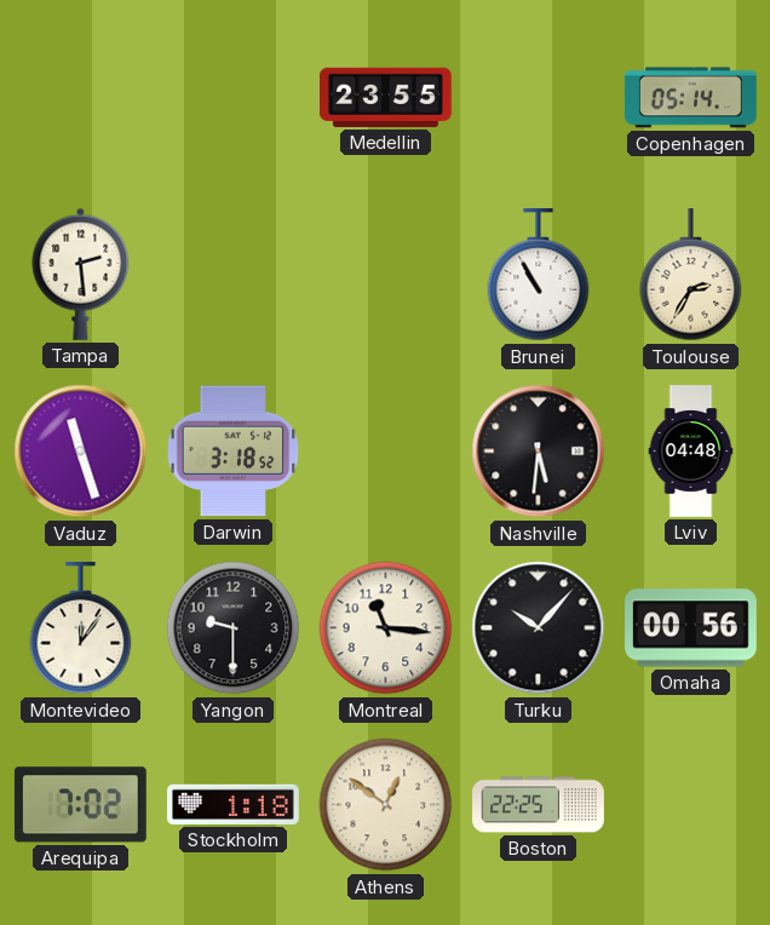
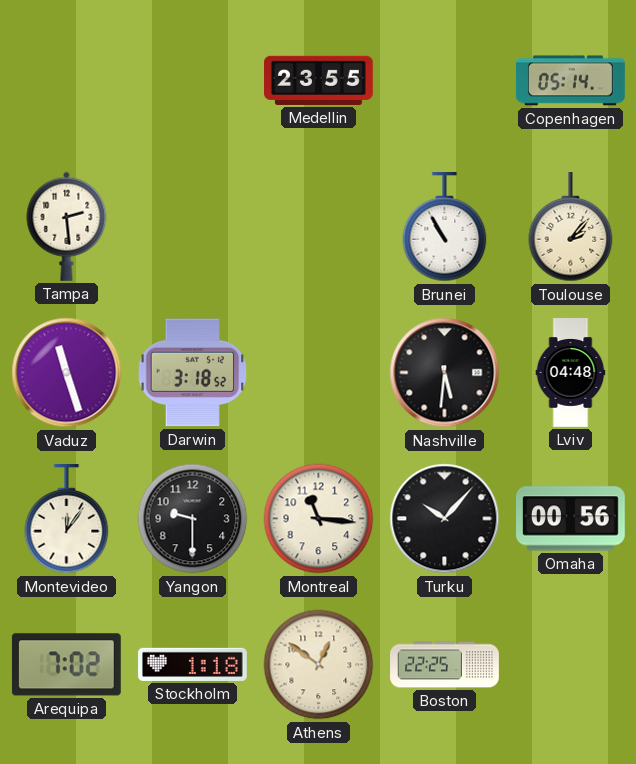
Toulouse: 2:35 -> 2:07 (571, 228)
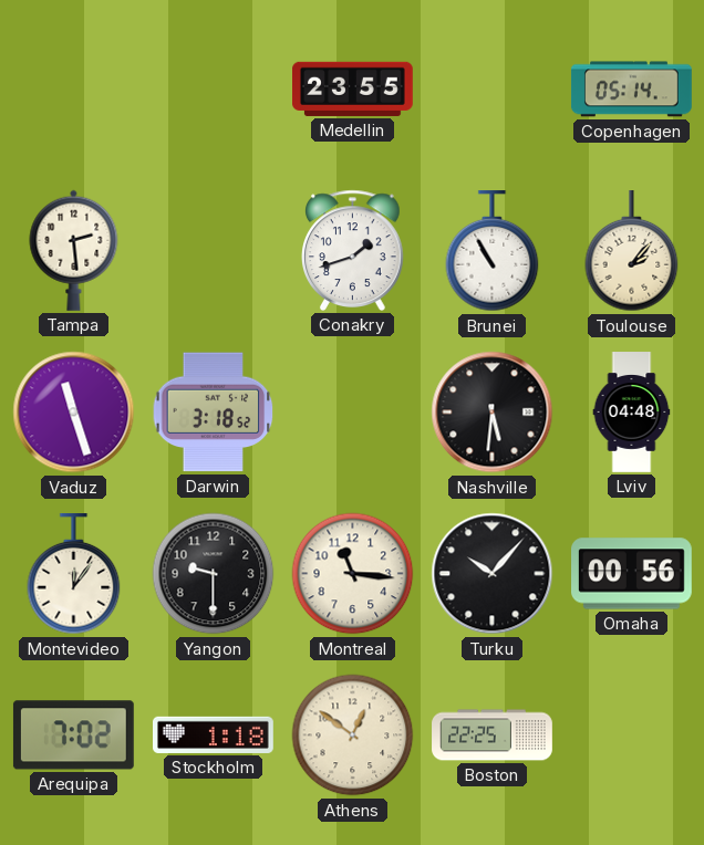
Conakry: none -> 1:42 (353, 250)
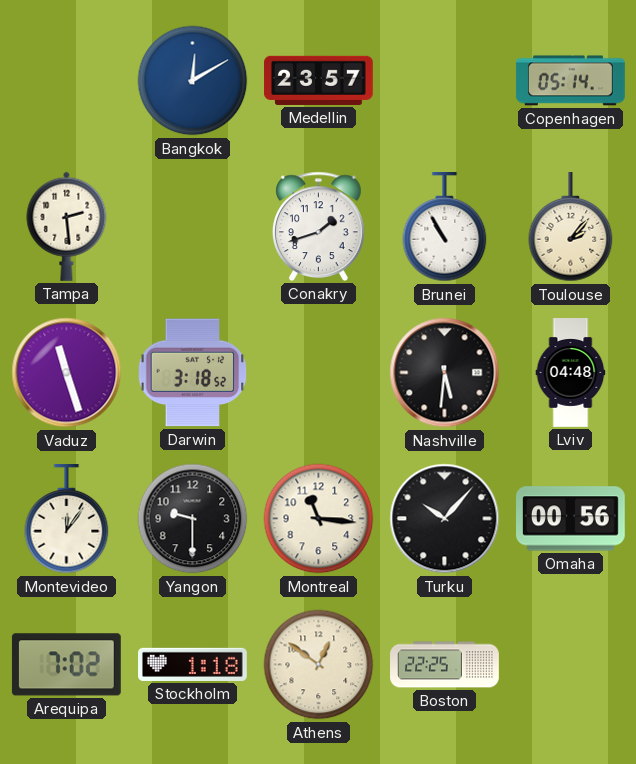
Bangkok: none -> 12:10 (193, 81)
Medellin: 23:55 -> 23:57 (319, 80)
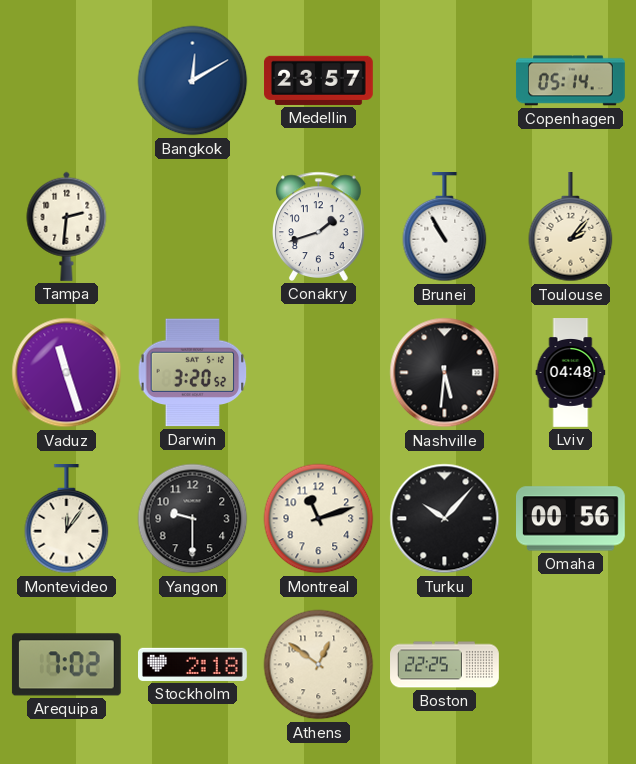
Tampa: 2:29 -> 2:31 (67, 226)
Darwin: 3:18 -> 3:20 (193, 373)
Montreal: 11:16 -> 11:12 (319, 519)
Stockholm: 1:18 -> 2:18 (193, 664)
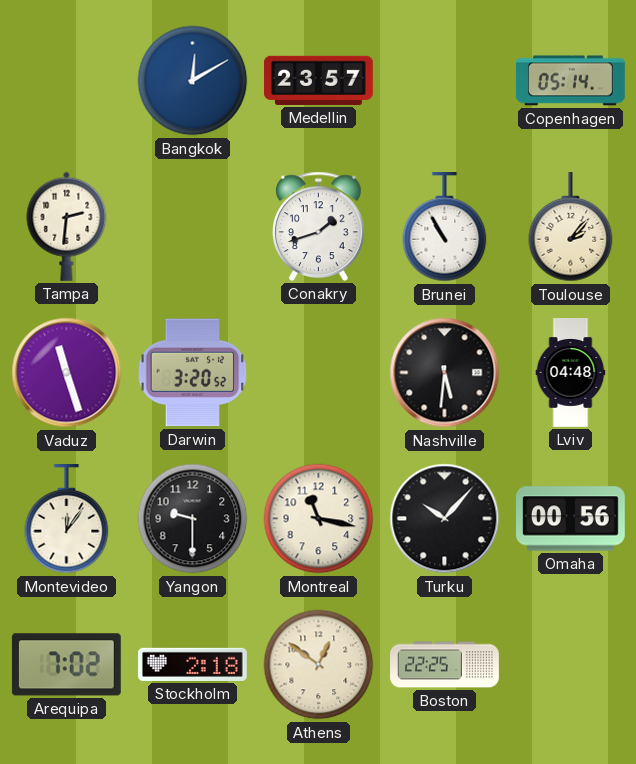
Montreal: 11:12 -> 11:17 (319, 519)
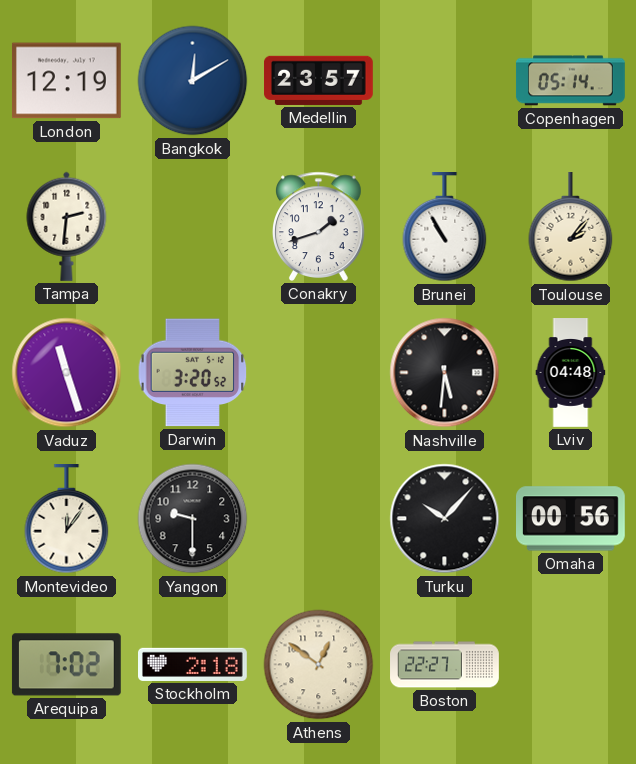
London: none -> 12:19 (66, 81)
Montreal: 11:17 -> none (319, 519)
Boston: 22:25 -> 22:27 (445, 665)
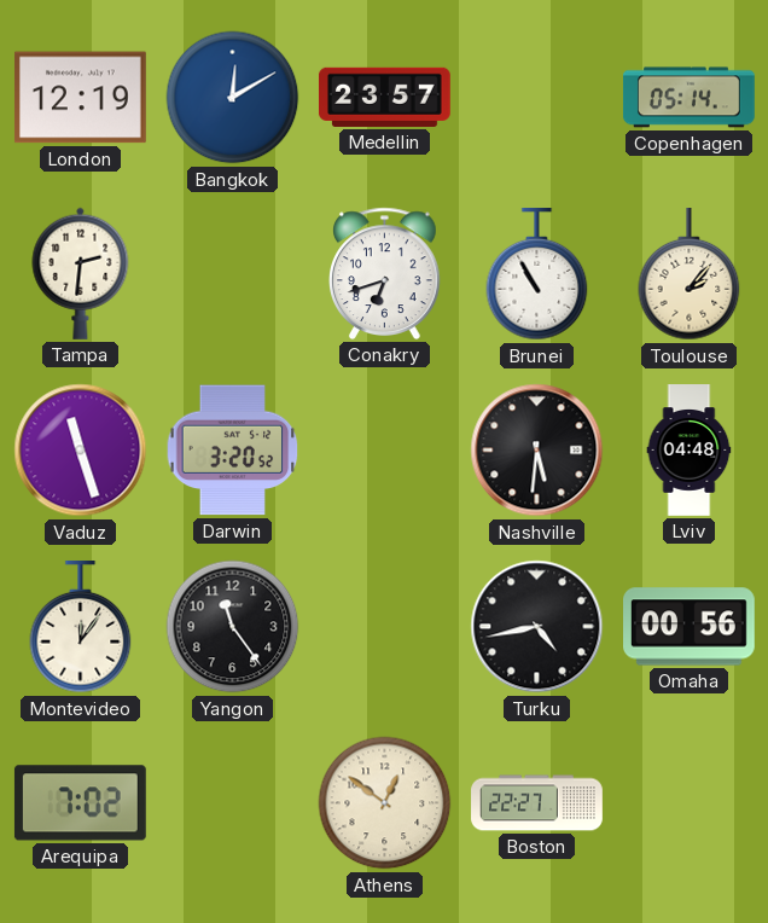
Conakry: 1:42 -> 6:42 (385, 273)
Yangon: 9:30 -> 11:24 (233, 627)
Turku: 10:07 -> 4:43 (537, 627)
Stockholm: 2:18 -> none (193, 664)
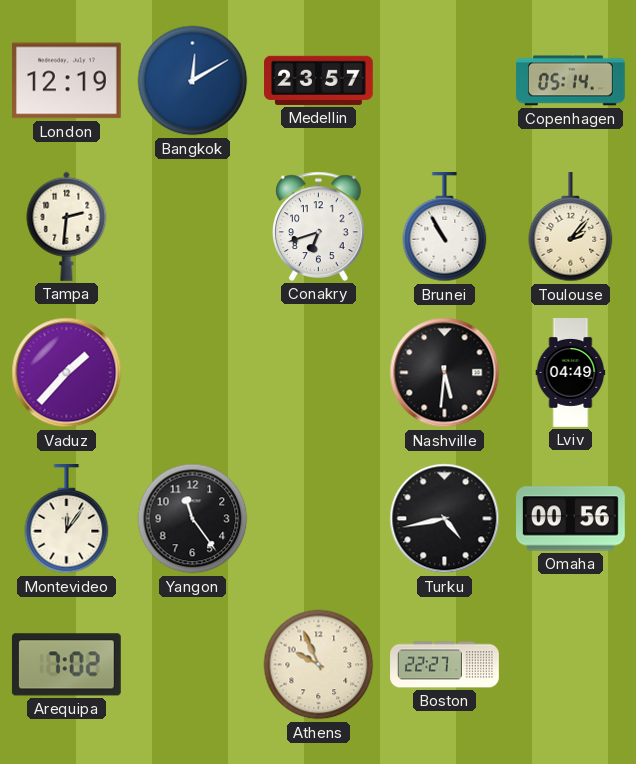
Vaduz: 11:27 -> 1:37 (67, 373)
Darwin: 3:20 -> none (233, 451)
Lviv: 04:48 -> 04:49 (571, 373)
Athens: 12:51 -> 9:56 (319, 665)
